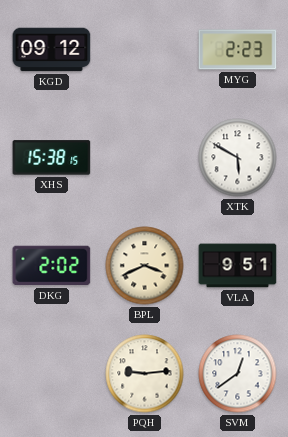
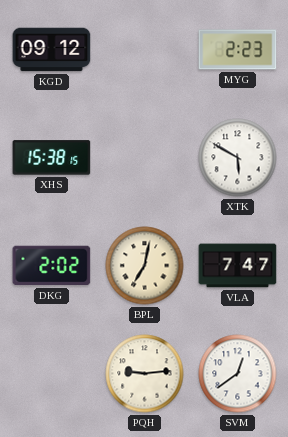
BPL: 3:41 -> 7:02 (145, 266)
VLA: 9:51 -> 7:47 (238, 266)
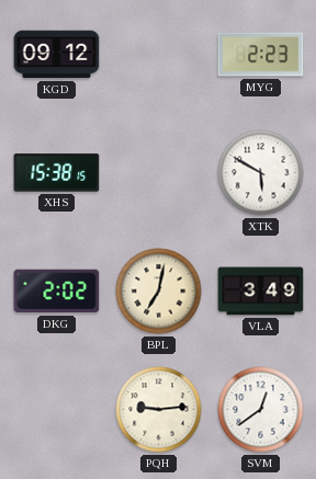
VLA: 7:47 -> 3:49 (261, 292)
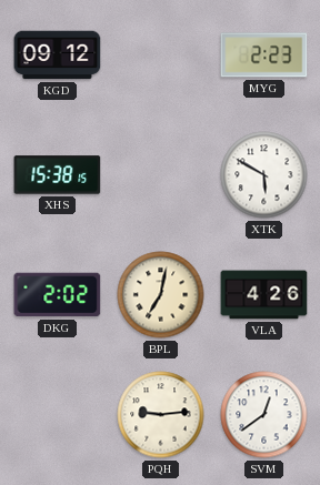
VLA: 3:49 -> 4:26 (264, 295)
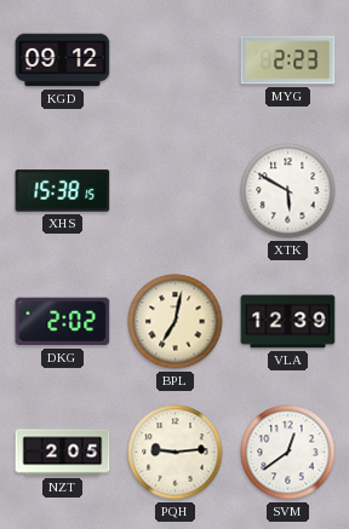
VLA: 4:26 -> 12:39 (288, 322)
NZT: none -> 2:05 (63, 453)
